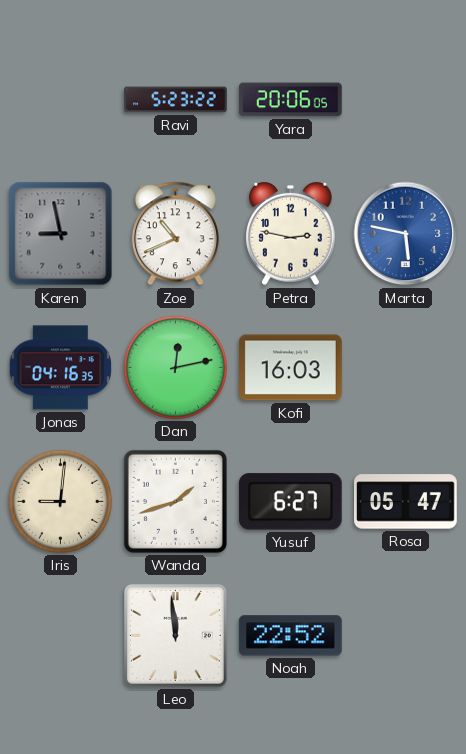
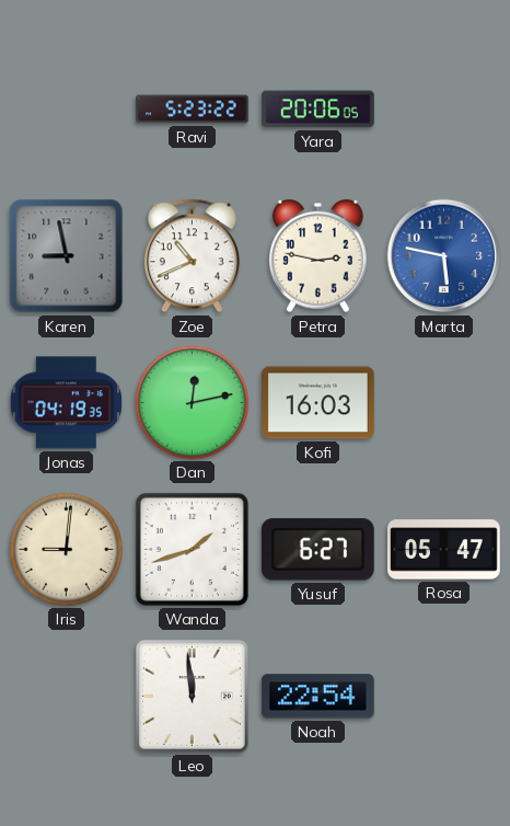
Jonas: 04:16 -> 04:19 (66, 403)
Noah: 22:52 -> 22:54 (318, 697)
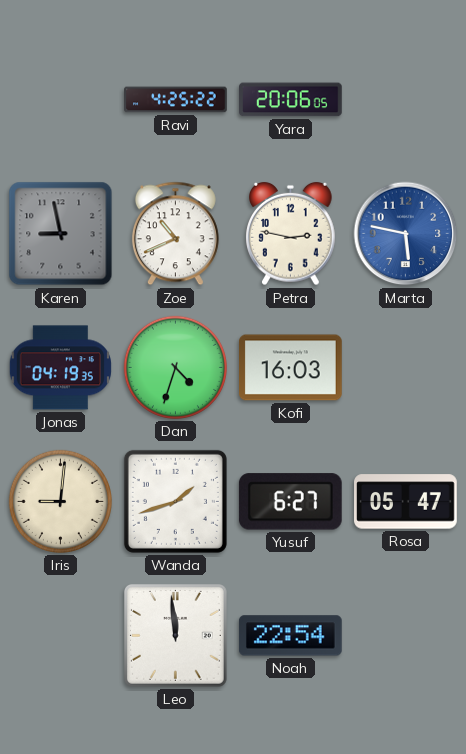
Ravi: 5:23 -> 4:25 (176, 100)
Dan: 12:13 -> 4:33 (175, 367)
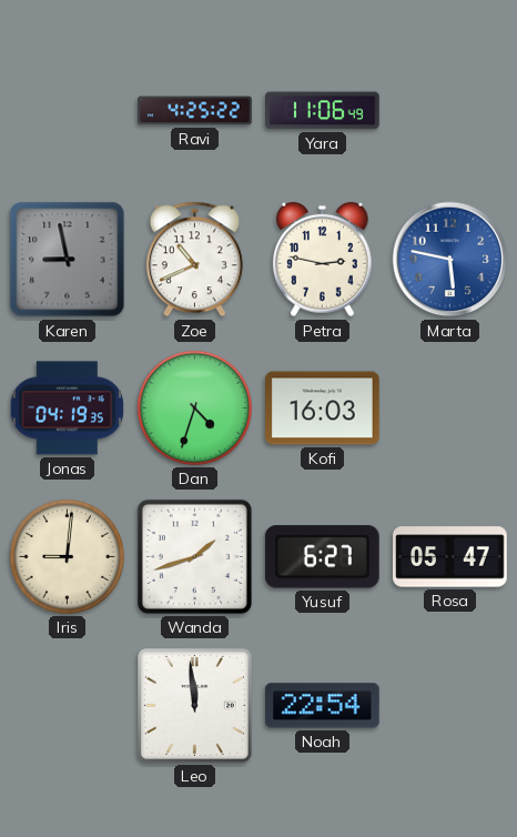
Yara: 20:06 -> 11:06 (323, 111)
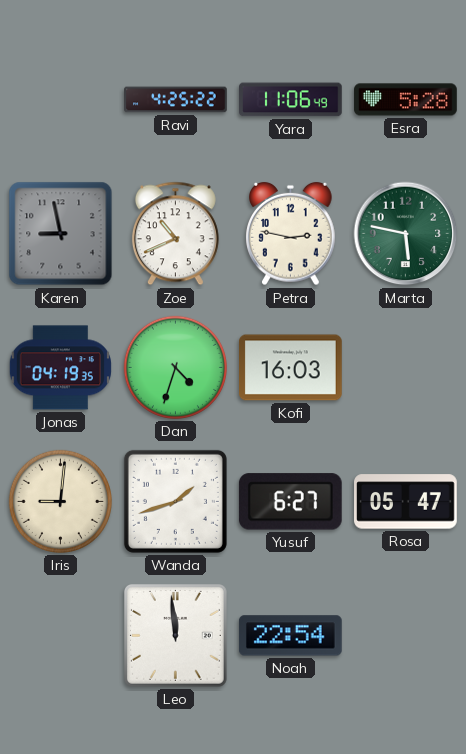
Esra: none -> 5:28 (406, 100)
Marta dial: blue -> green (406, 234)
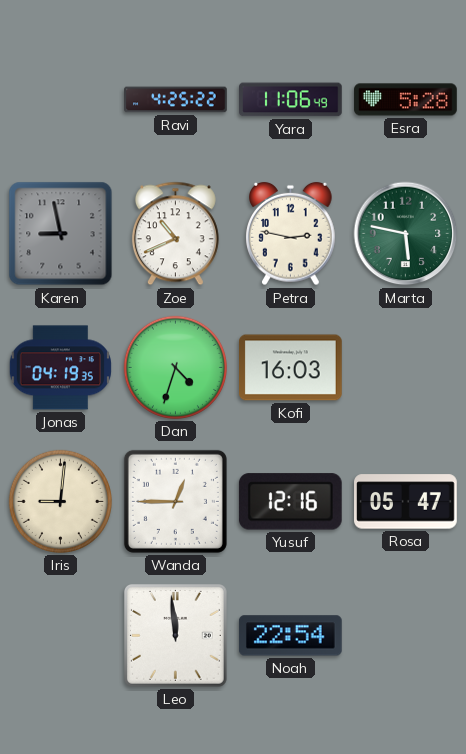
Wanda: 1:42 -> 12:45 (175, 501)
Yusuf: 6:27 -> 12:16 (290, 502)
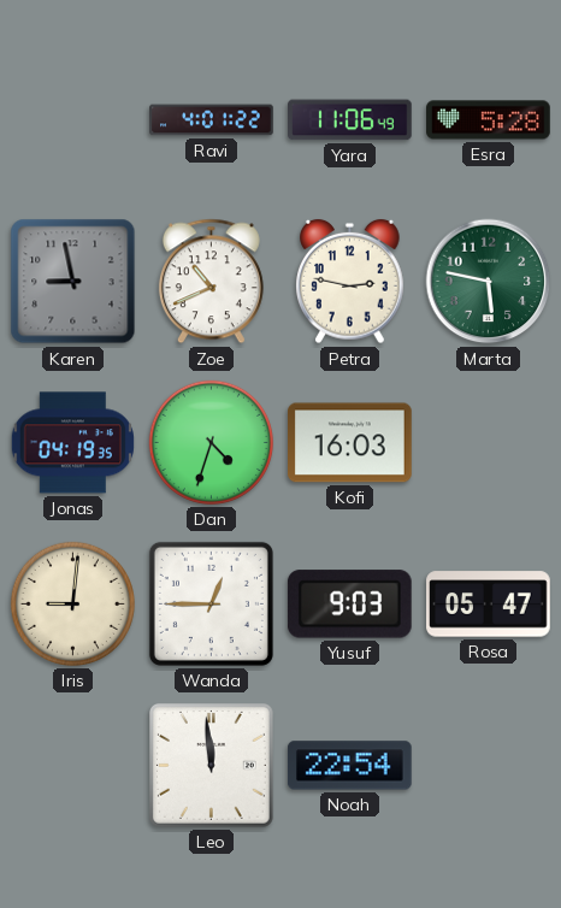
Ravi: 4:25 -> 4:01 (212, 120)
Yusuf: 12:16 -> 9:03 (349, 605)
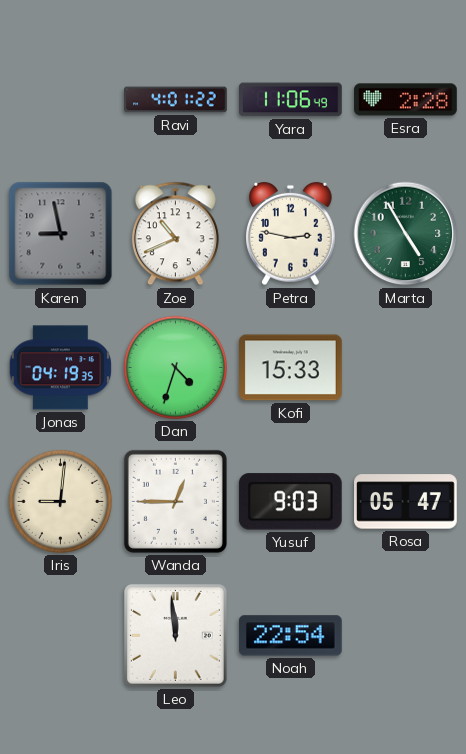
Esra: 5:28 -> 2:28 (406, 100)
Marta: 5:47 -> 4:55 (406, 234)
Kofi: 16:03 -> 15:33 (291, 368)
